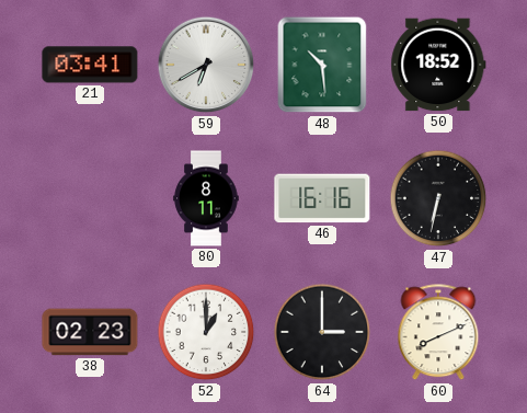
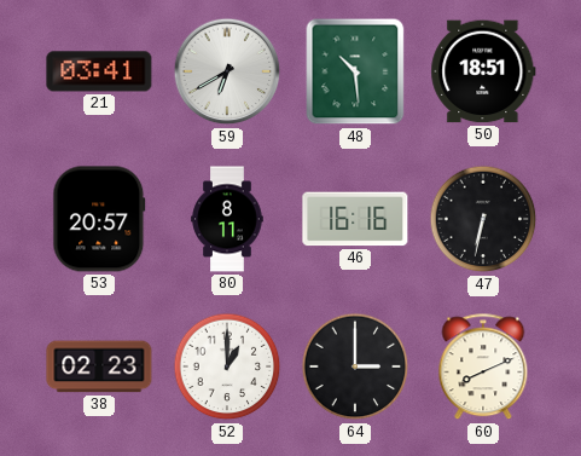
50: 18:52 -> 18:51 (483, 71)
53: none -> 20:57 (99, 219)
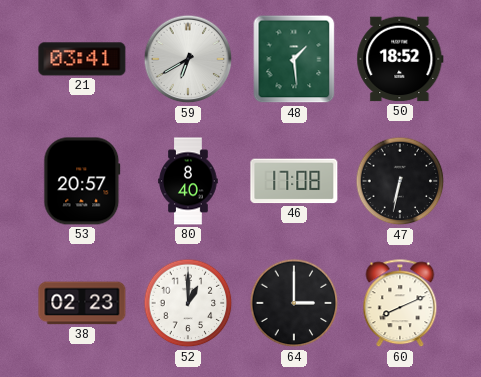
48: 10:29 -> 1:29 (294, 59)
50: 18:51 -> 18:52 (400, 59)
80: 8:11 -> 8:40 (188, 181)
46: 16:16 -> 17:08 (294, 181)
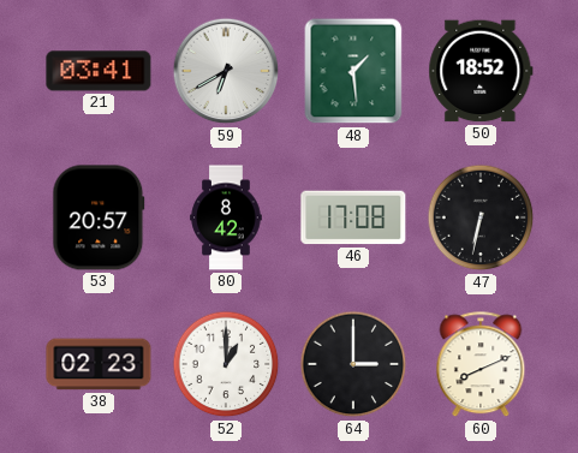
80: 8:40 -> 8:42 (226, 217)
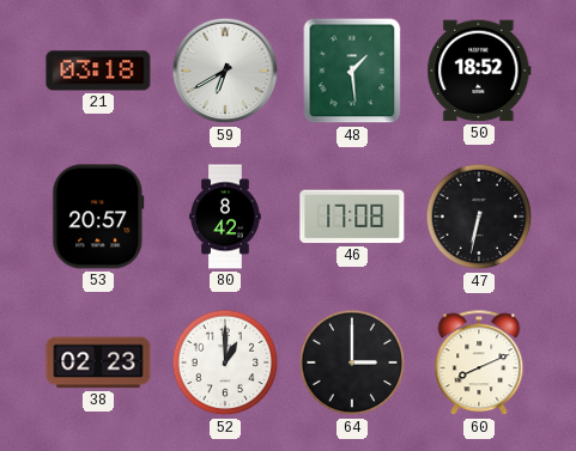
21: 03:41 -> 03:18 (98, 71)
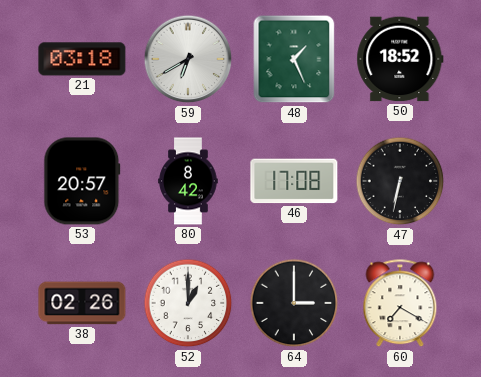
48: 1:29 -> 1:26 (294, 59)
38: 02:23 -> 02:26 (82, 303)
60: 8:11 -> 7:20 (400, 304)
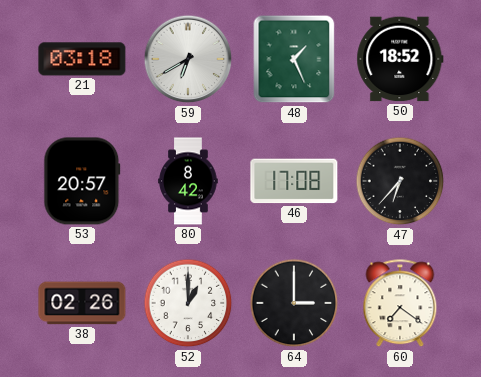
47: 6:32 -> 6:37 (400, 181)
60: 7:20 -> 7:21 (400, 304)
